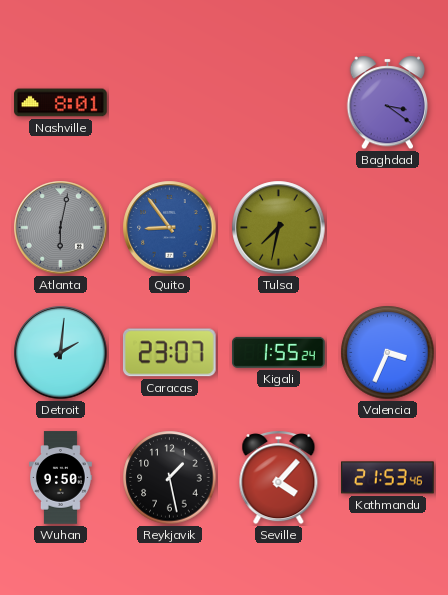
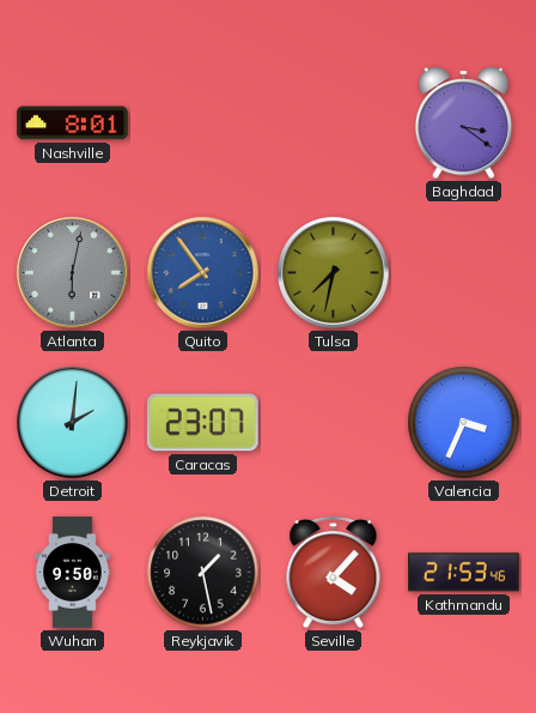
Quito: 8:54 -> 7:54 (203, 273)
Kigali: 1:55 -> none (279, 352)
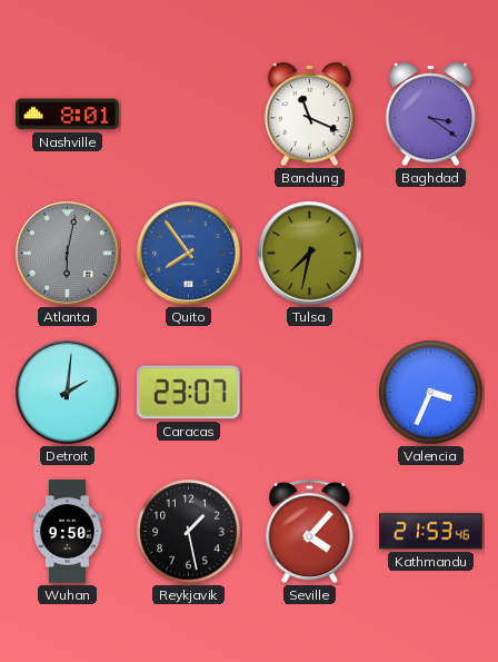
Bandung: none -> 11:19 (310, 115)
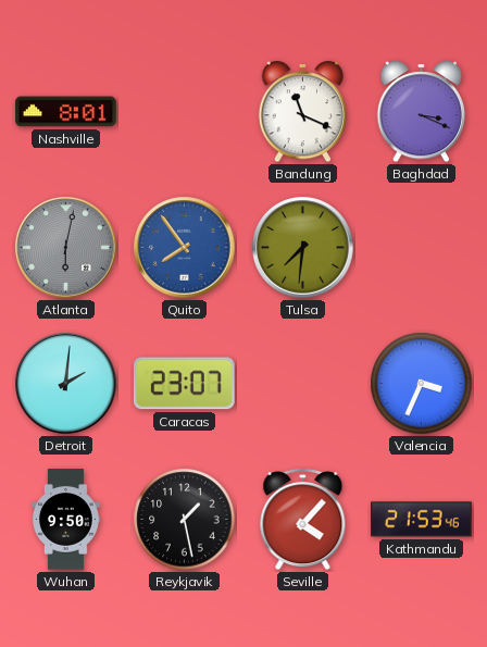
Baghdad: 3:21 -> 3:19 (422, 112)
Tulsa: 7:32 -> 7:31 (303, 248)
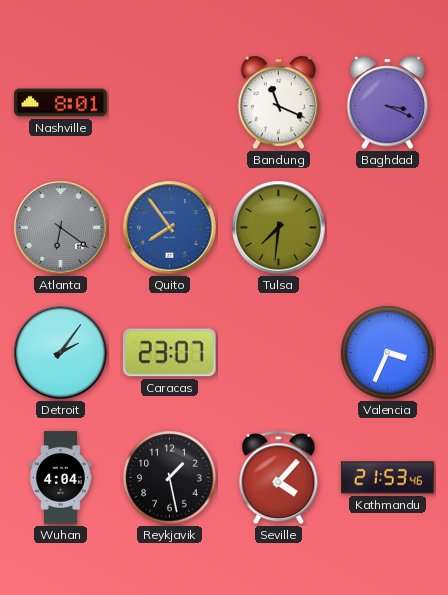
Atlanta: 6:02 -> 6:21 (61, 228)
Detroit: 2:01 -> 2:06 (61, 353)
Wuhan: 9:50 -> 4:04 (61, 478)
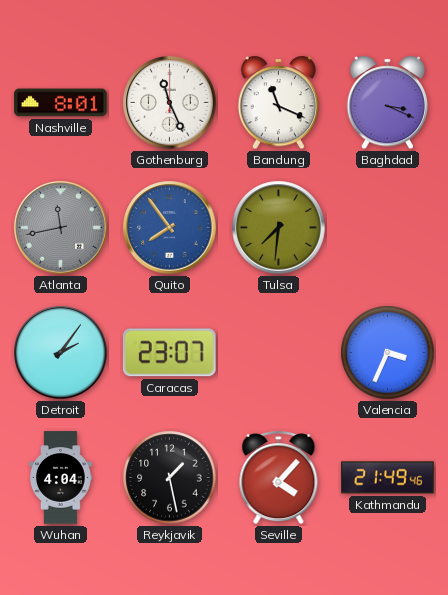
Gothenburg: none -> 11:26 (170, 103)
Atlanta: 6:21 -> 11:43 (61, 228)
Kathmandu: 21:53 -> 21:49 (388, 478)
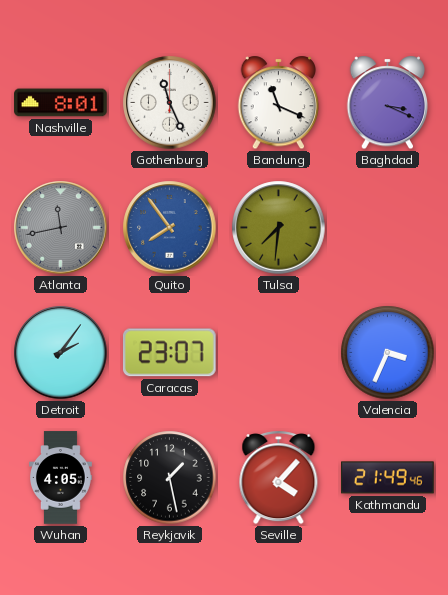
Wuhan: 4:04 -> 4:05 (61, 478)
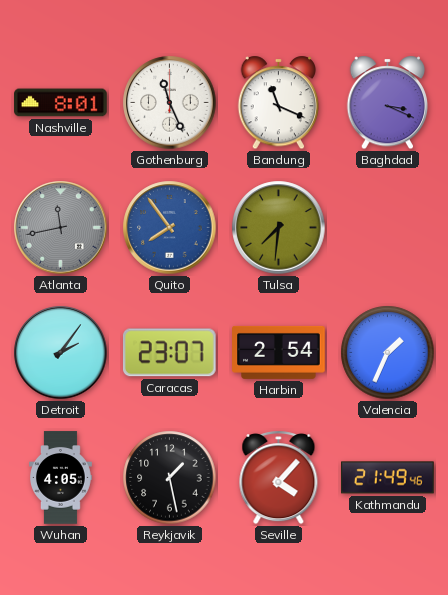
Harbin: none -> 2:54 (279, 352)
Valencia: 3:34 -> 1:34 (388, 353)
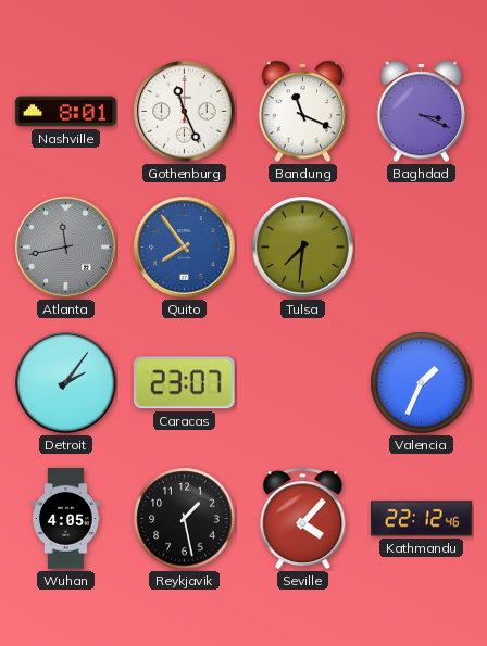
Harbin: 2:54 -> none (279, 352)
Kathmandu: 21:49 -> 22:12 (422, 519)
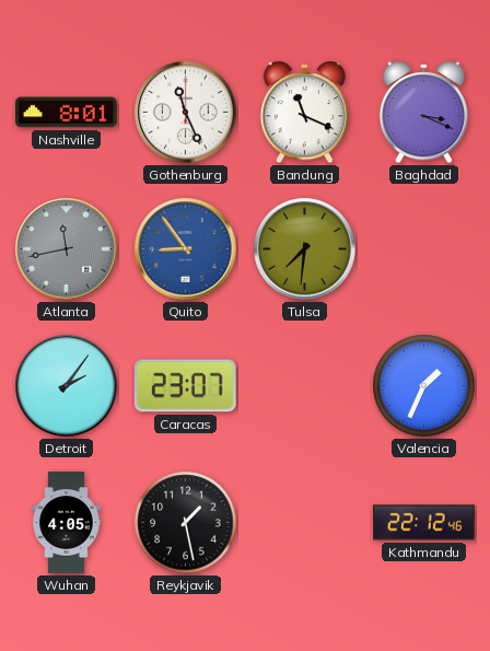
Quito: 7:54 -> 8:54 (186, 249)
Seville: 4:07 -> none (303, 519)
